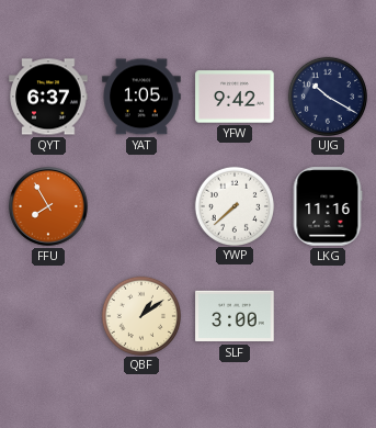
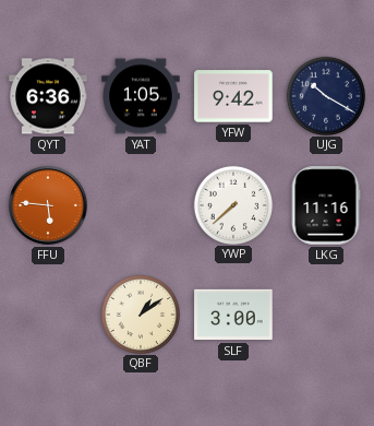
QYT: 6:37 -> 6:36 (48, 96)
FFU: 7:55 -> 5:46 (48, 205)
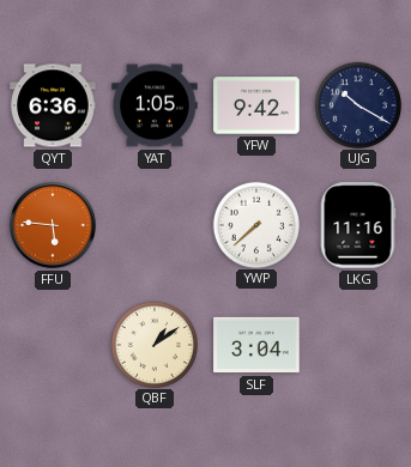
SLF: 3:00 -> 3:04 (256, 345)
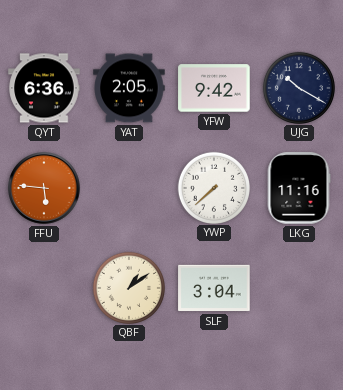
YAT: 1:05 -> 2:05 (129, 88)
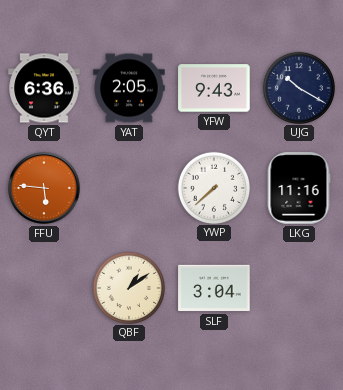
YFW: 9:42 -> 9:43 (214, 88)
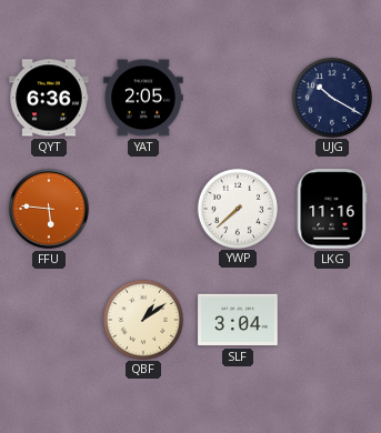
YFW: 9:43 -> none (214, 88)
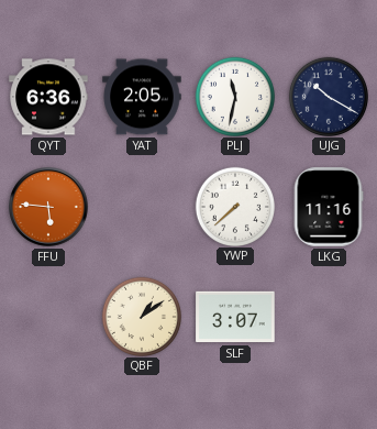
PLJ: none -> 11:32 (234, 96)
SLF: 3:04 -> 3:07 (235, 317)
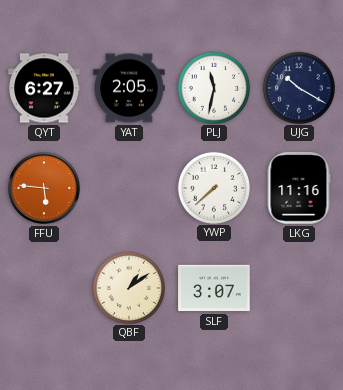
QYT: 6:36 -> 6:27 (44, 88)
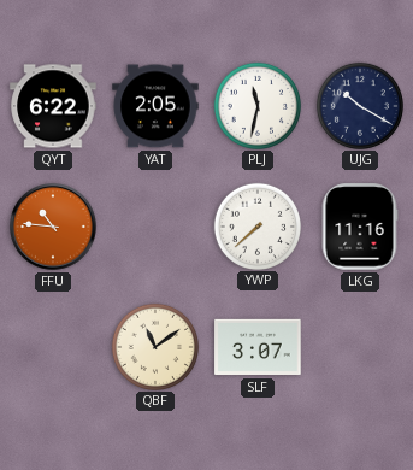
QYT: 6:27 -> 6:22 (53, 106)
FFU: 5:46 -> 10:46 (53, 227)
QBF: 1:09 -> 11:09 (154, 346)
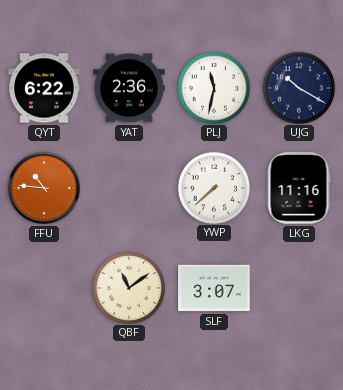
YAT: 2:05 -> 2:36 (129, 88)
